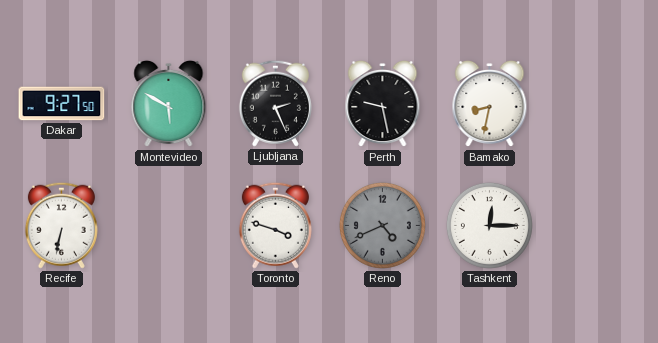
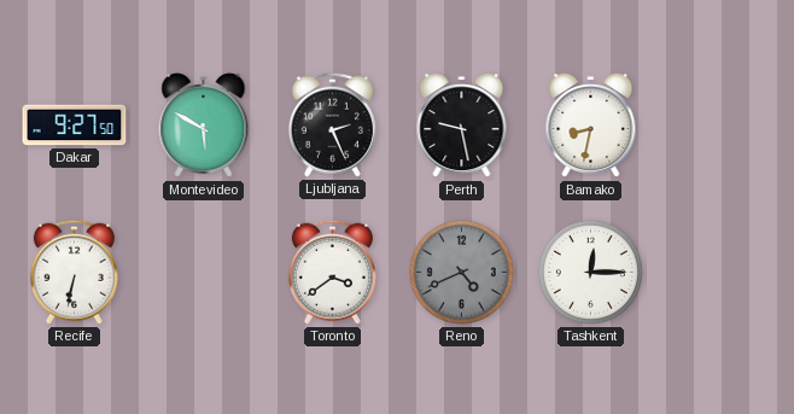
Toronto: 3:48 -> 3:39 (332, 272)
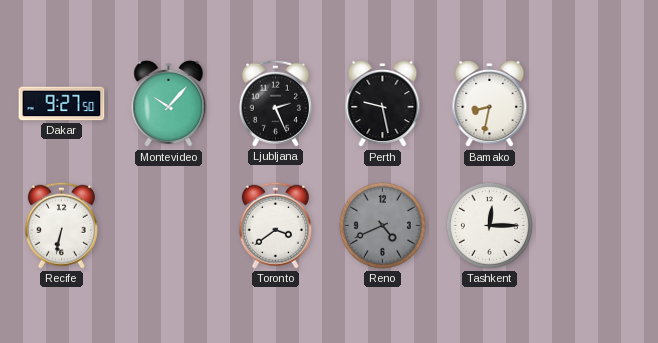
Montevideo: 5:50 -> 10:07 (169, 104)
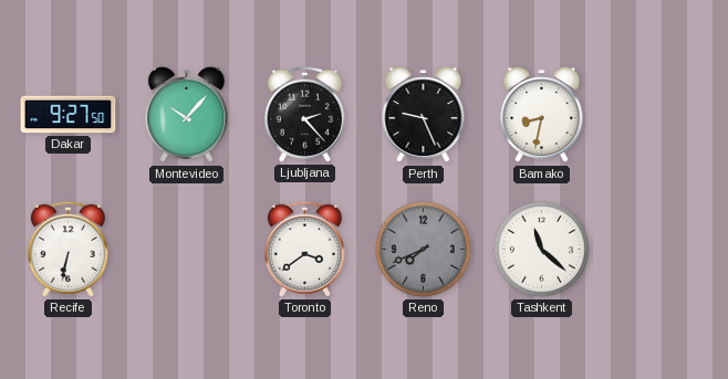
Ljubljana: 2:26 -> 2:23 (304, 114)
Perth: 9:28 -> 9:26 (424, 115)
Reno: 4:41 -> 7:41 (423, 249)
Tashkent: 12:15 -> 11:22 (541, 249)
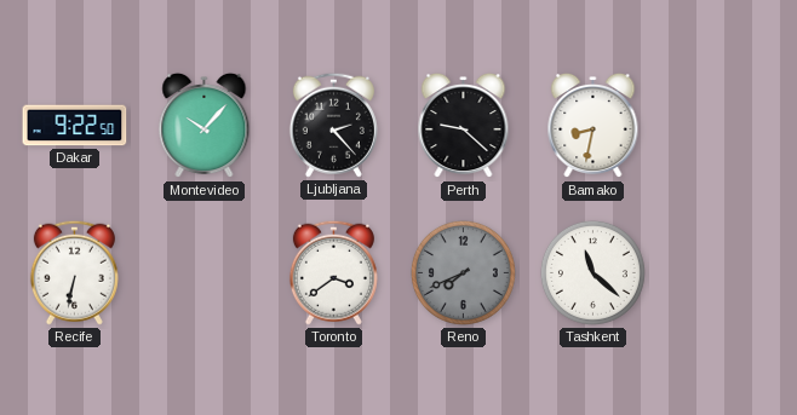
Dakar: 9:27 -> 9:22 (75, 126)
Perth: 9:26 -> 9:22 (464, 126)
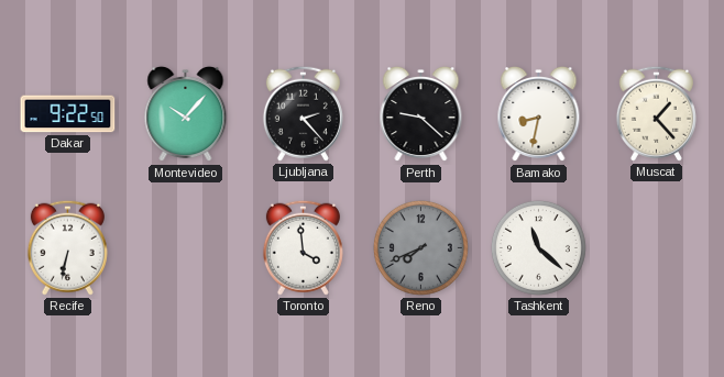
Muscat: none -> 1:23 (656, 113)
Toronto: 3:39 -> 3:59 (303, 247)
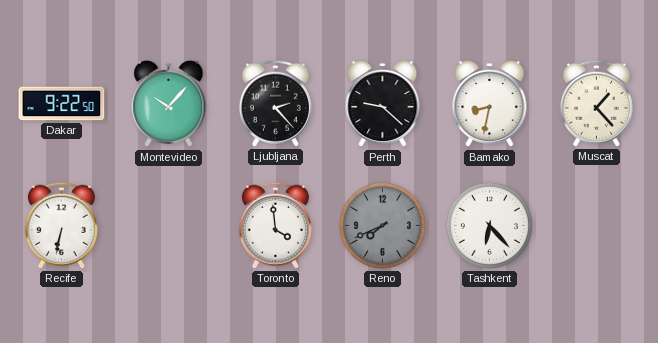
Tashkent: 11:22 -> 6:23 (489, 225)
